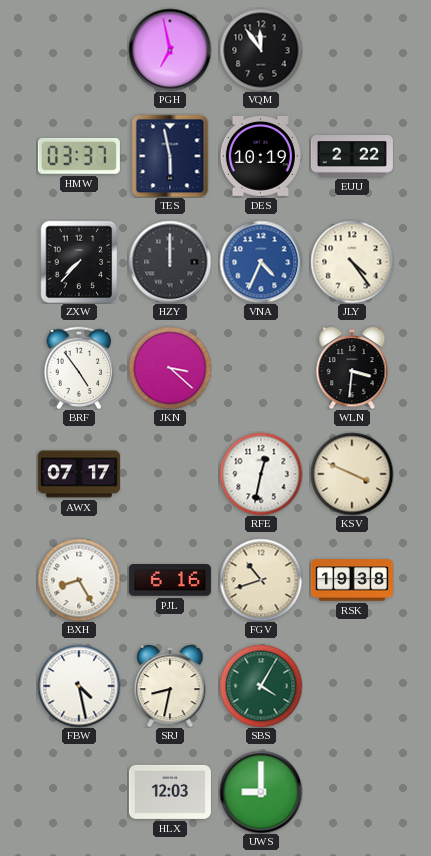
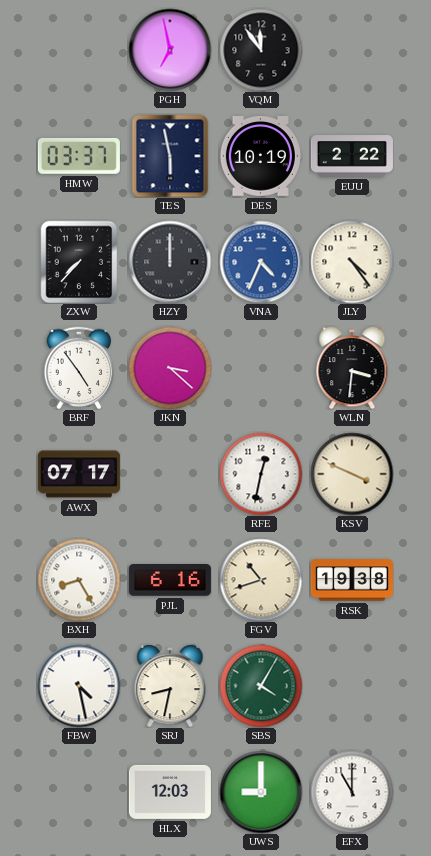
EFX: none -> 11:00 (352, 792)
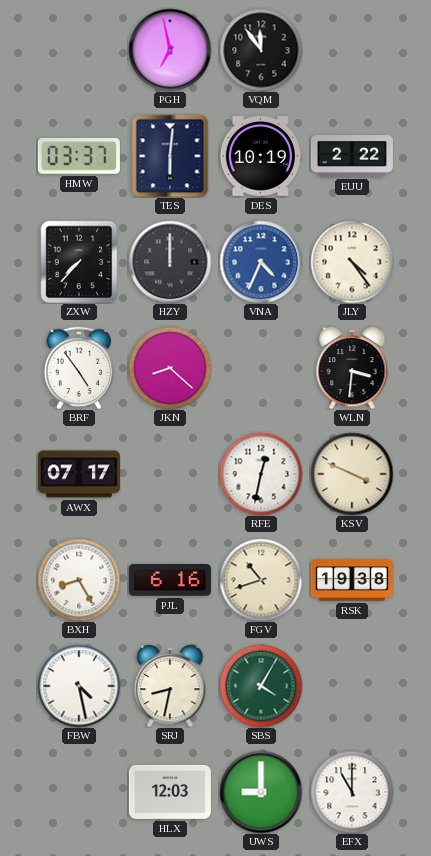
TES: 5:58 -> 6:01 (170, 156)
JKN: 3:22 -> 8:22 (170, 368)
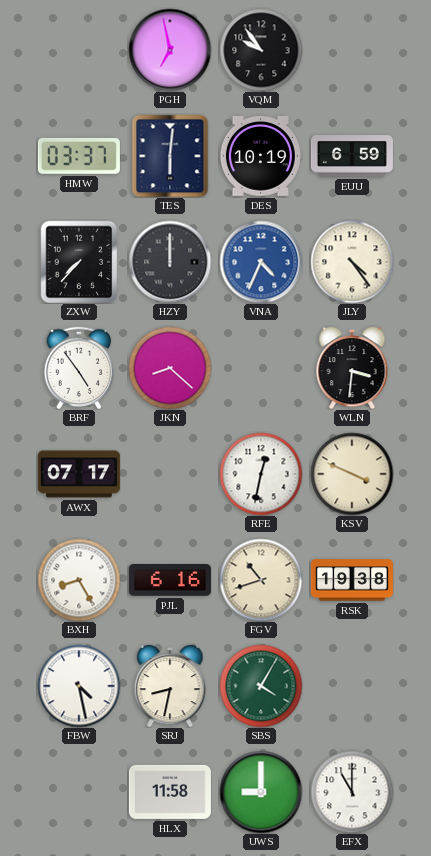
VQM: 11:54 -> 9:54 (261, 50)
EUU: 2:22 -> 6:59 (352, 156)
HLX: 12:03 -> 11:58 (170, 792)
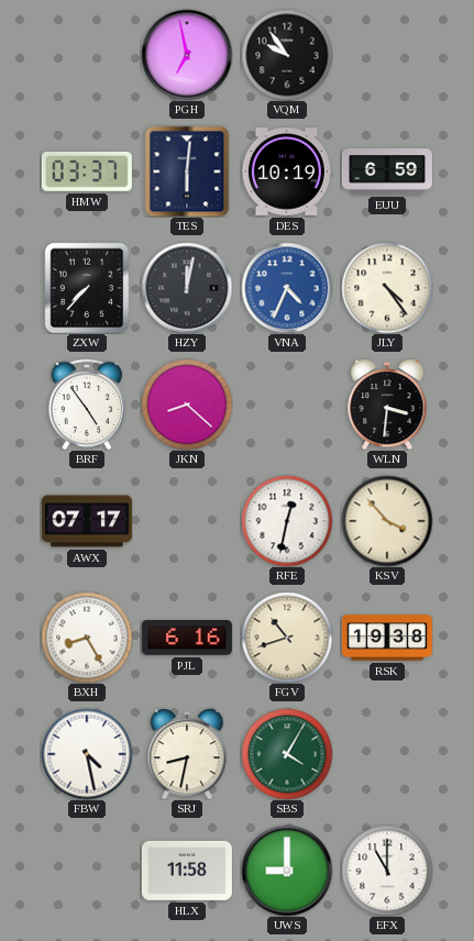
HZY: 12:00 -> 12:02 (187, 288)
KSV: 3:49 -> 3:53 (387, 521)
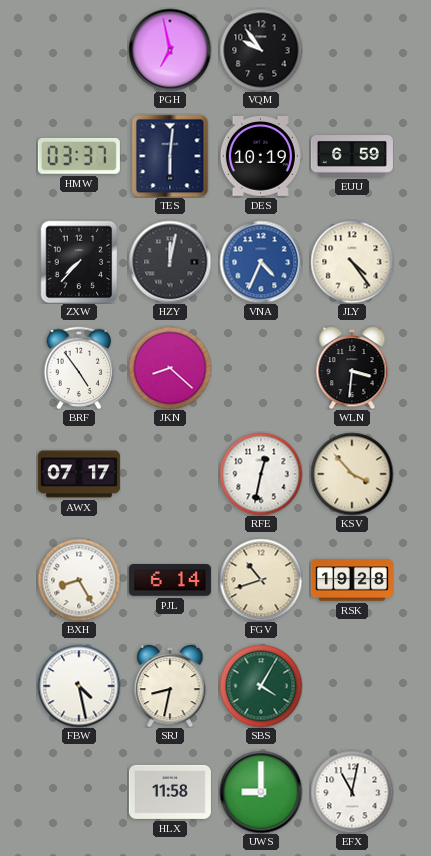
PJL: 6:16 -> 6:14 (170, 580)
RSK: 19:38 -> 19:28 (352, 580)
EFX: 11:00 -> 11:02 (352, 792)
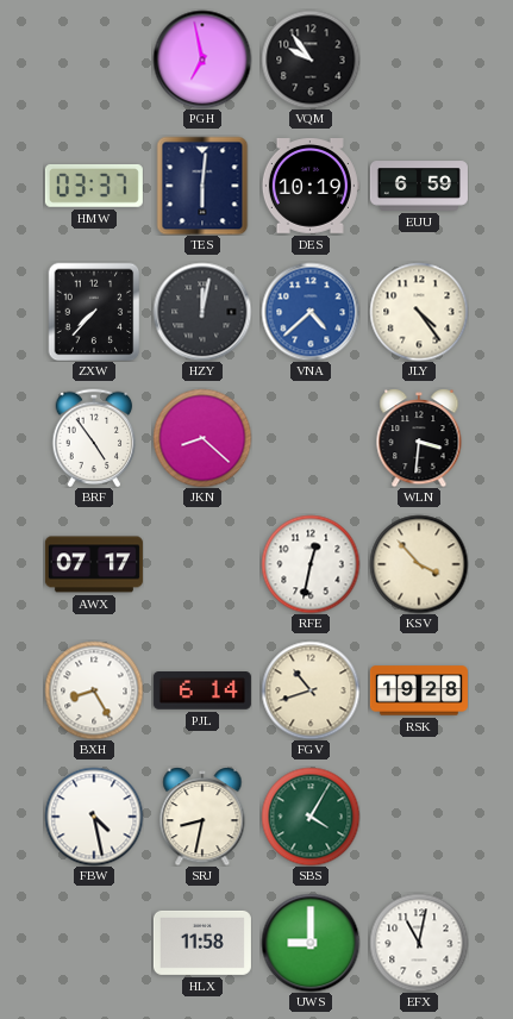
VNA: 4:34 -> 4:38 (311, 312)
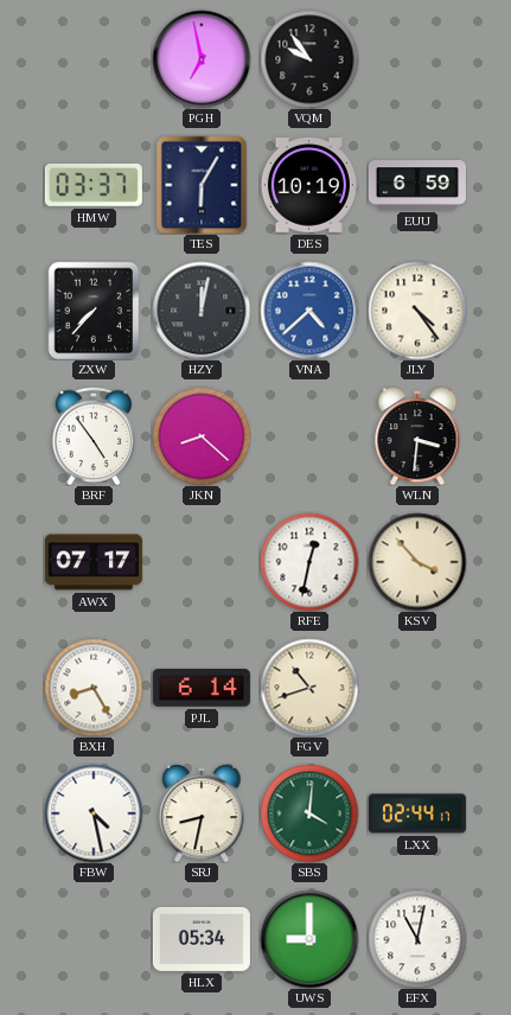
TES: 6:01 -> 6:05 (202, 185)
RSK: 19:28 -> none (419, 690)
SBS: 4:05 -> 4:01 (309, 813)
LXX: none -> 02:44 (417, 813)
HLX: 11:58 -> 05:34 (202, 939)
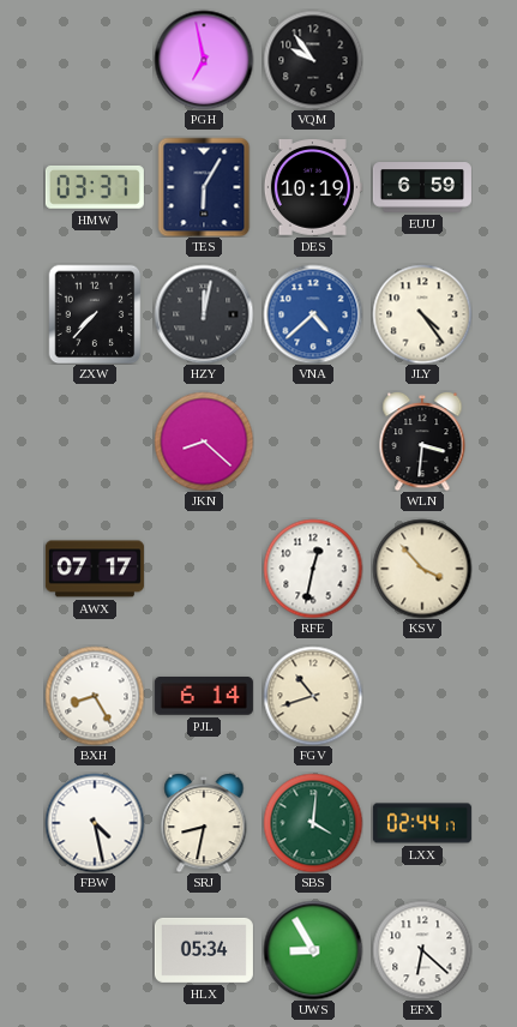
BRF: 4:54 -> none (94, 436)
UWS: 9:00 -> 8:55 (313, 950)
EFX: 11:02 -> 6:22 (422, 950)
